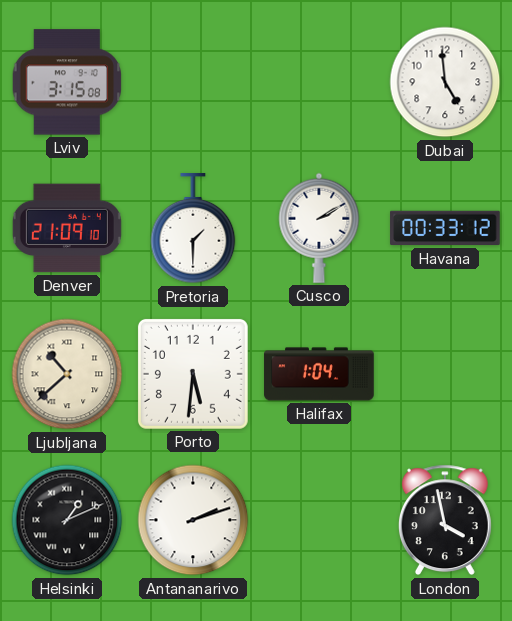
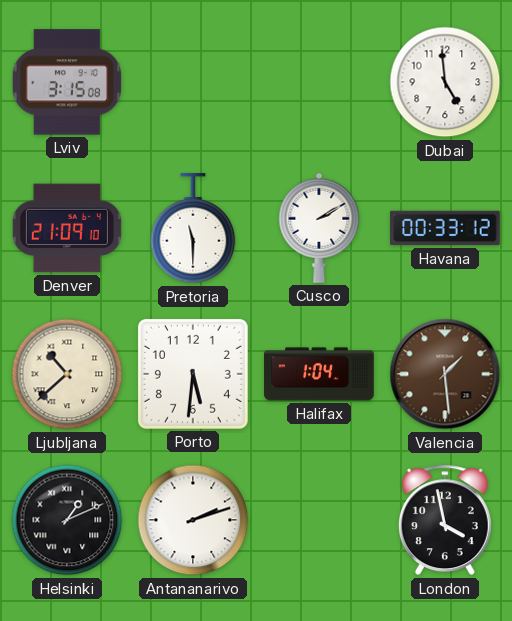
Pretoria: 1:30 -> 11:30 (193, 229)
Valencia: none -> 1:29 (445, 374)
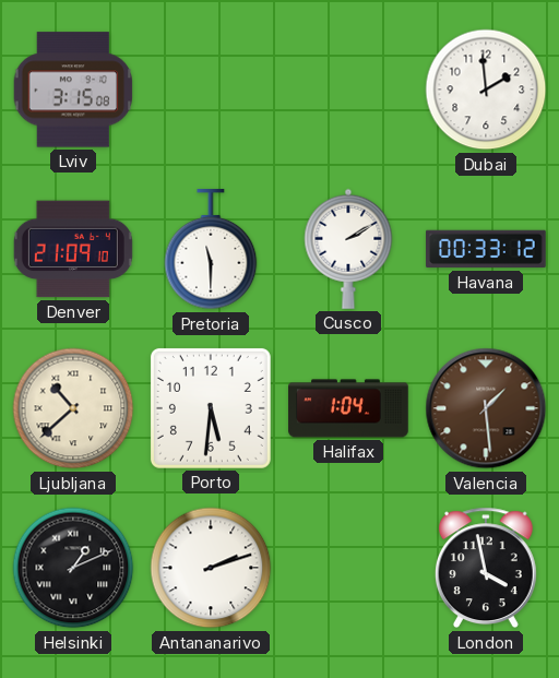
Dubai: 4:59 -> 1:59 (486, 90)
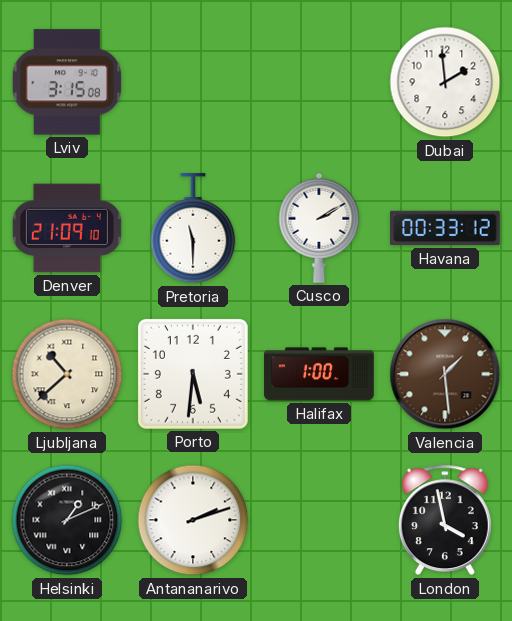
Halifax: 1:04 -> 1:00 (319, 374)
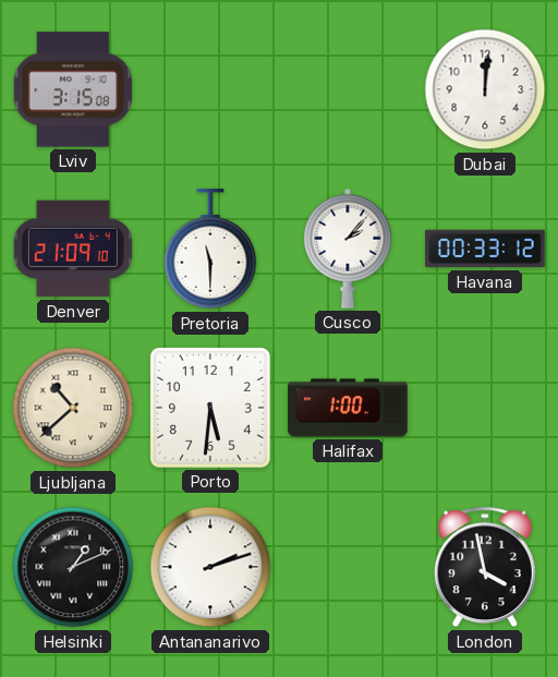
Dubai: 1:59 -> 12:01 (485, 89)
Cusco: 2:10 -> 2:07 (348, 249)
Valencia: 1:29 -> none (445, 374)
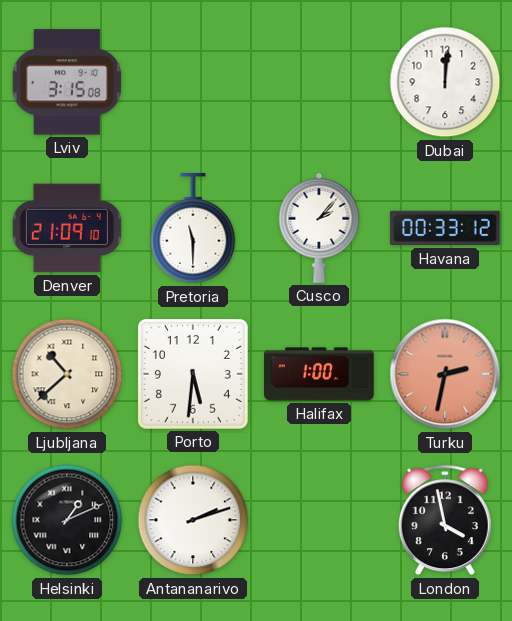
Turku: none -> 2:32 (445, 374)
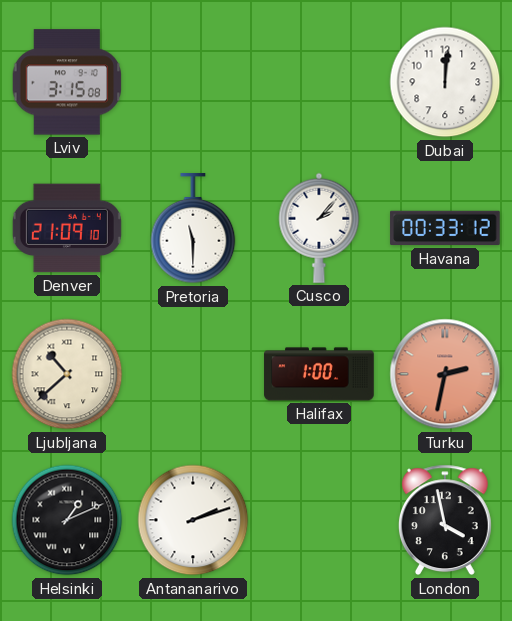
Porto: 5:31 -> none (193, 374)
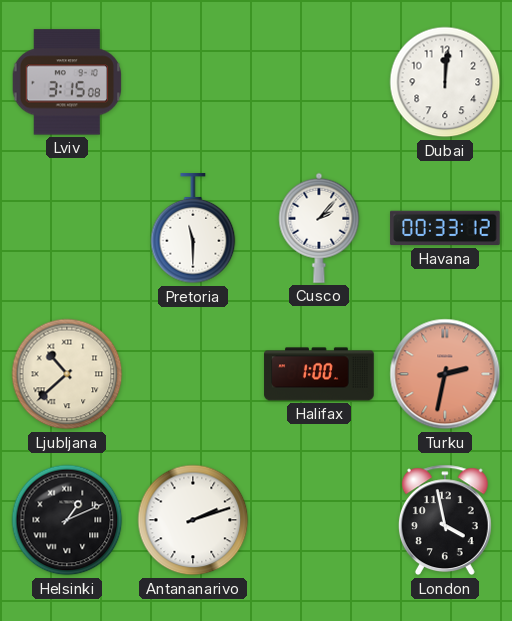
Denver: 21:09 -> none (67, 228)
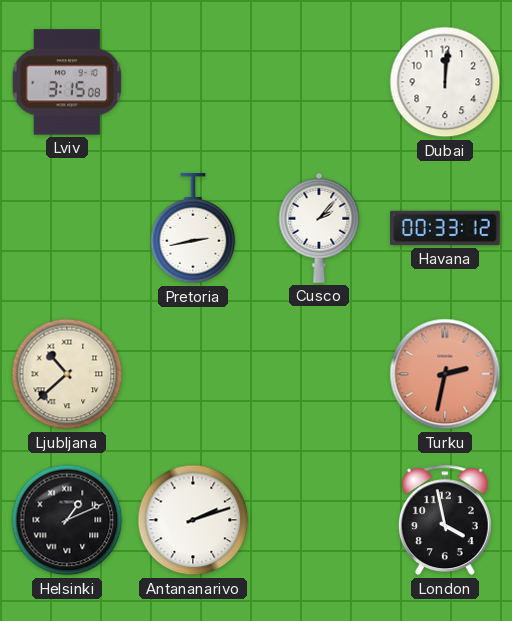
Pretoria: 11:30 -> 2:43 (193, 229)
Halifax: 1:00 -> none (319, 374)
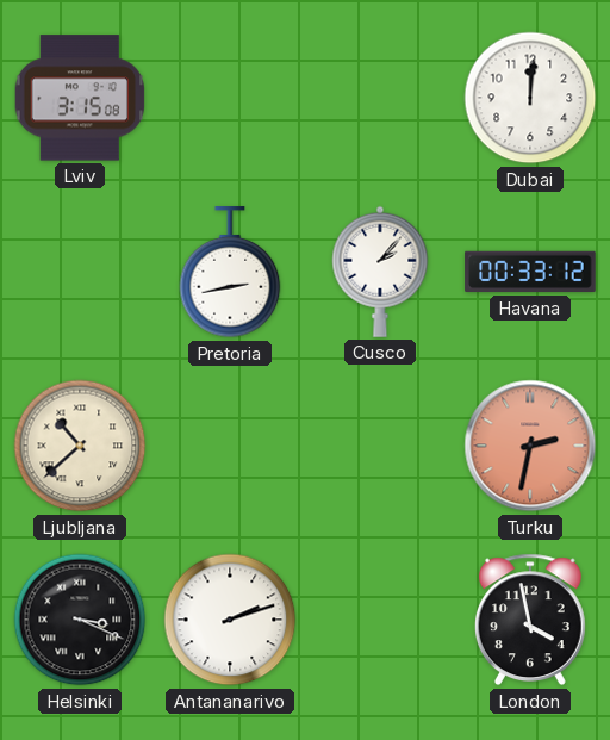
Helsinki: 1:11 -> 3:19 (80, 620)
